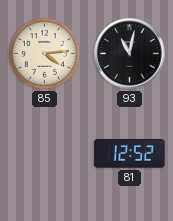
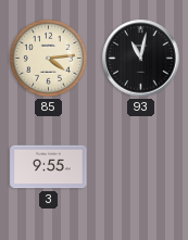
3: none -> 9:55 (49, 167)
81: 12:52 -> none (130, 154)
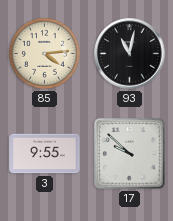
17: none -> 9:52 (130, 154)
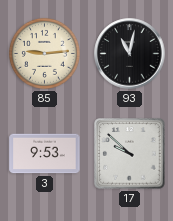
85: 4:14 -> 9:14 (44, 53)
3: 9:55 -> 9:53 (45, 154)
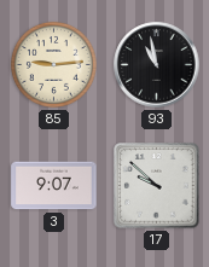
93: 11:02 -> 10:58 (157, 65)
3: 9:53 -> 9:07 (54, 186)
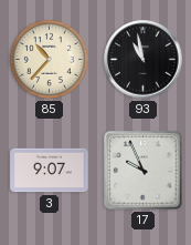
85: 9:14 -> 10:37 (49, 59)
17: 9:52 -> 9:56 (144, 171)
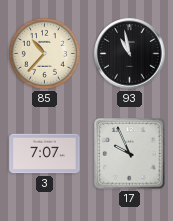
3: 9:07 -> 7:07 (45, 154)
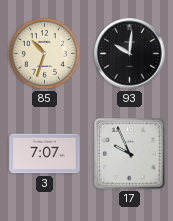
85: 10:37 -> 10:33 (44, 53)
93: 10:58 -> 10:01 (130, 54)
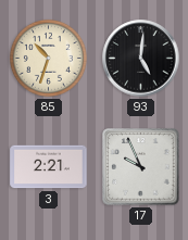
93: 10:01 -> 5:01 (141, 59)
3: 7:07 -> 2:21 (49, 167)
